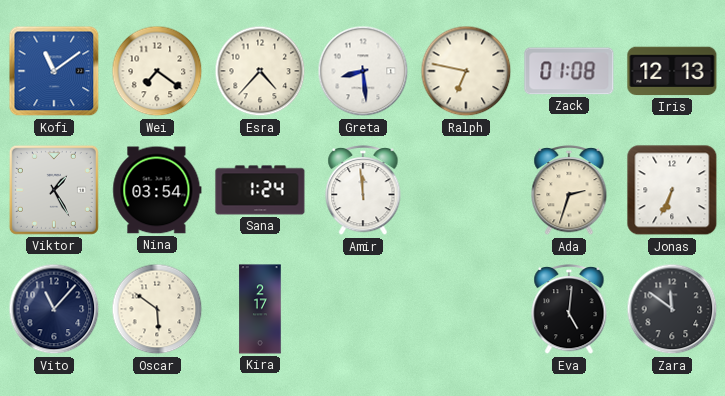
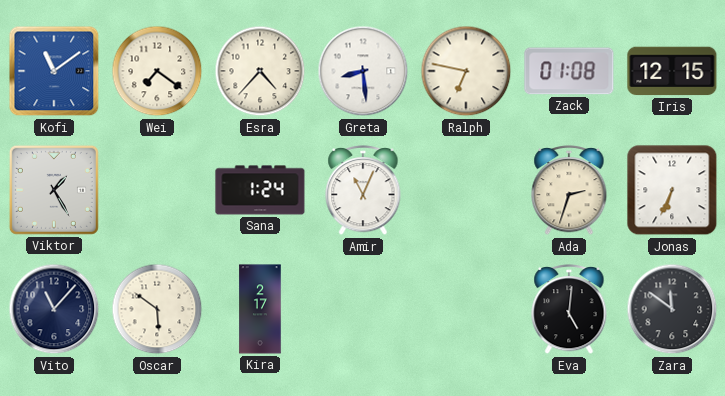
Iris: 12:13 -> 12:15 (672, 71)
Nina: 03:54 -> none (157, 190)
Amir: 11:59 -> 11:04 (363, 191)
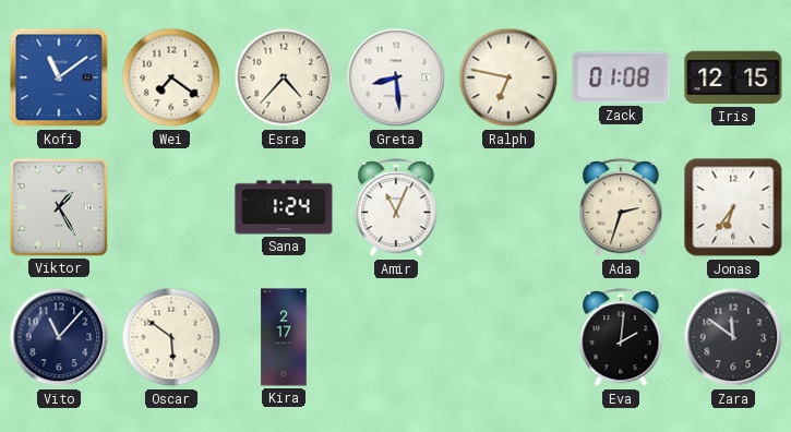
Jonas: 6:34 -> 6:36 (733, 207)
Eva: 5:01 -> 2:01 (621, 338)
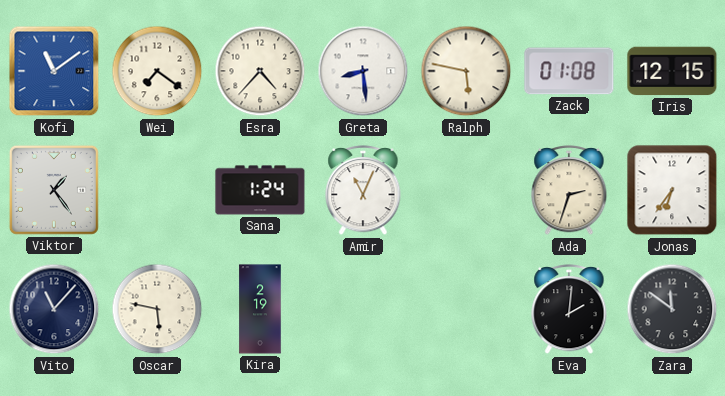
Ralph: 6:47 -> 5:47 (466, 71)
Viktor: 1:25 -> 1:24 (54, 190)
Oscar: 5:51 -> 5:47 (157, 309)
Kira: 2:17 -> 2:19 (260, 309)
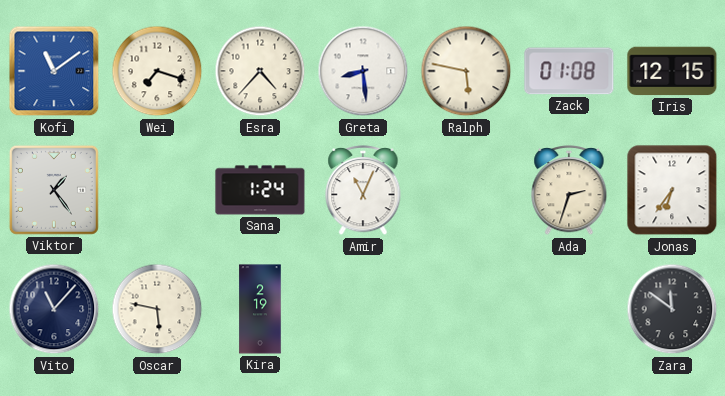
Wei: 7:21 -> 7:18 (157, 71)
Eva: 2:01 -> none (569, 310)
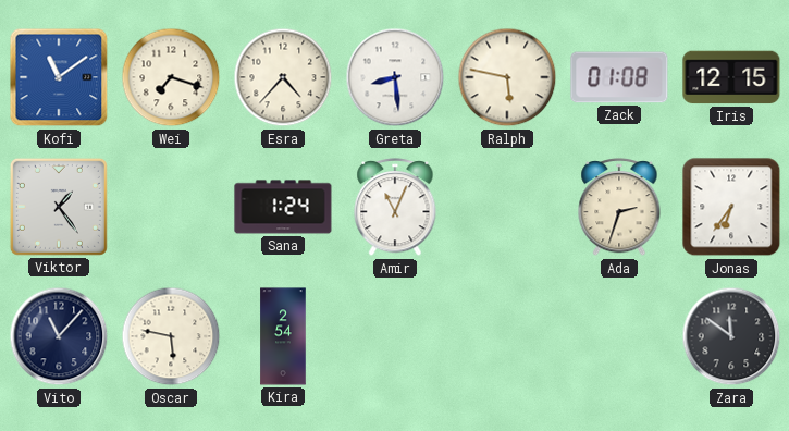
Kira: 2:19 -> 2:54 (283, 336)
